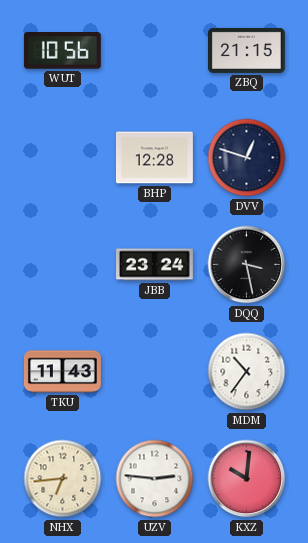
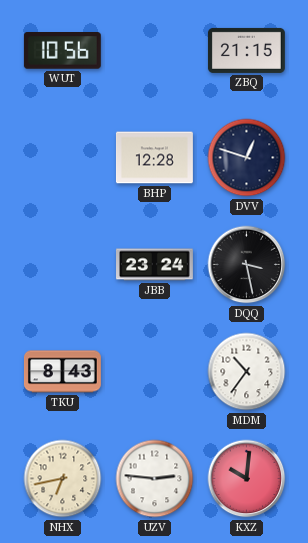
TKU: 11:43 -> 8:43 (62, 372)
NHX: 6:44 -> 6:43 (63, 479)
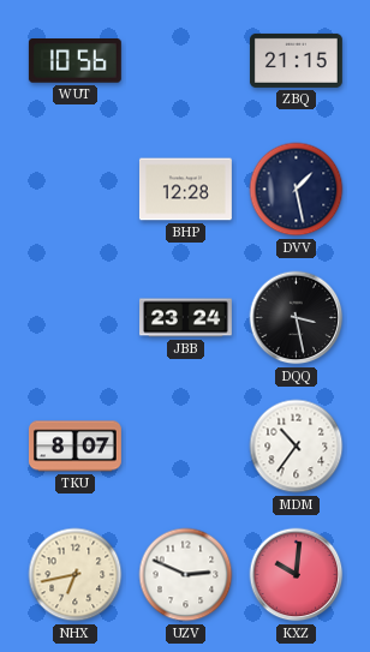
DVV: 12:48 -> 1:28 (297, 190)
TKU: 8:43 -> 8:07 (74, 447)
UZV: 2:46 -> 2:49 (186, 575)
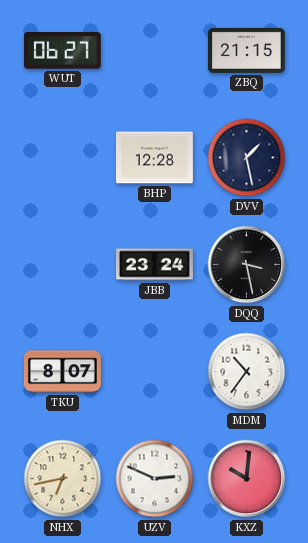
WUT: 10:56 -> 06:27 (62, 51)
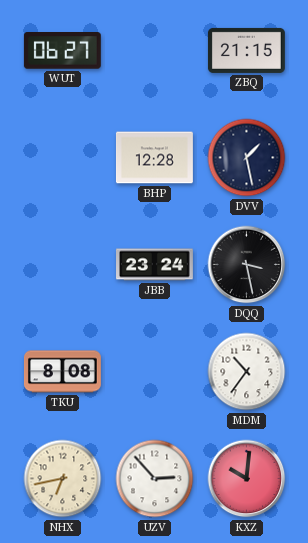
TKU: 8:07 -> 8:08 (62, 372)
UZV: 2:49 -> 2:53 (155, 479)
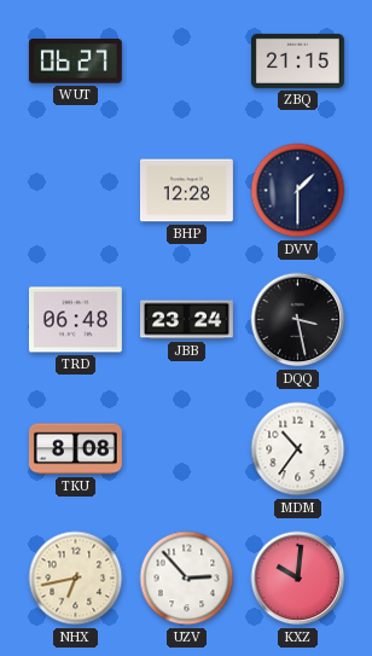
DVV: 1:28 -> 1:30 (298, 191)
TRD: none -> 06:48 (75, 320)
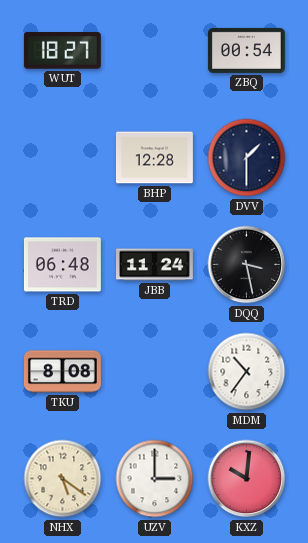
WUT: 06:27 -> 18:27 (62, 51)
ZBQ: 21:15 -> 00:54 (246, 50)
JBB: 23:24 -> 11:24 (155, 265)
NHX: 6:43 -> 5:21 (63, 479)
UZV: 2:53 -> 3:00 (155, 479)
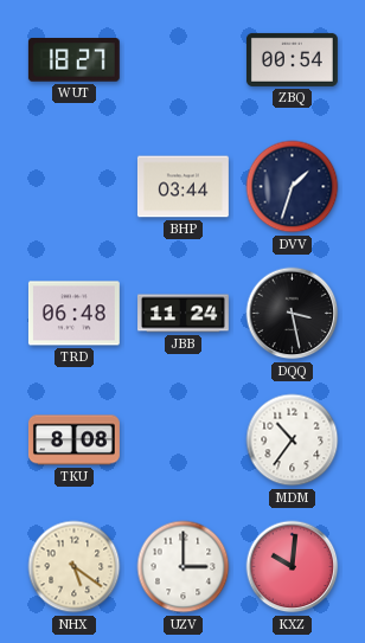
BHP: 12:28 -> 03:44 (182, 187)
DVV: 1:30 -> 1:33 (293, 187)
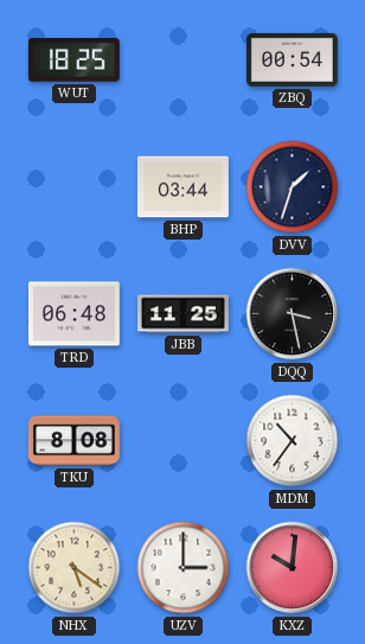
WUT: 18:27 -> 18:25 (73, 60)
JBB: 11:24 -> 11:25 (184, 314)
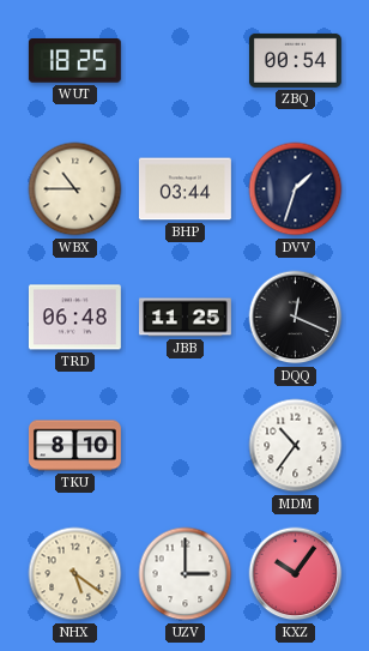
WBX: none -> 10:45 (75, 189)
DQQ: 3:28 -> 12:19 (296, 318)
TKU: 8:08 -> 8:10 (74, 446)
KXZ: 10:01 -> 10:06 (296, 574)
